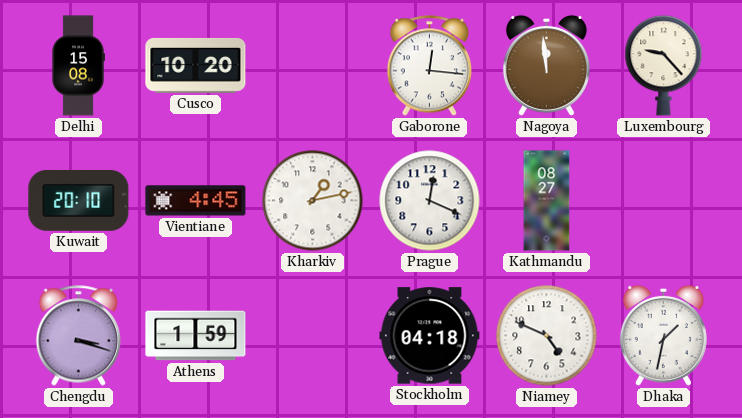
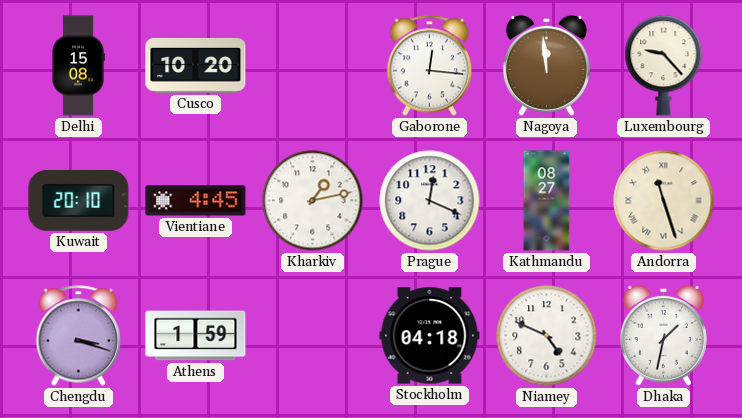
Andorra: none -> 11:27 (664, 201)
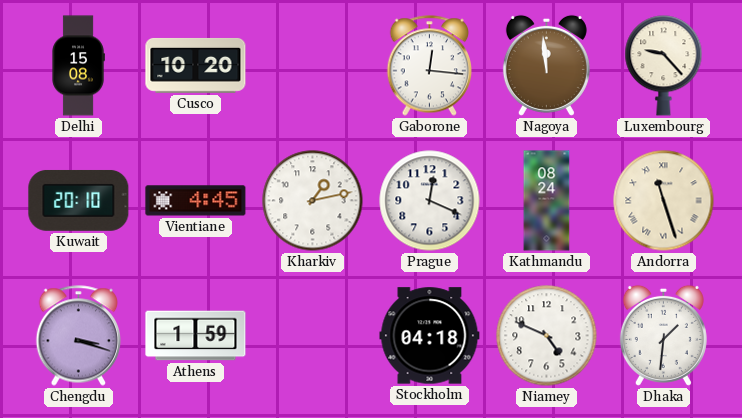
Kathmandu: 08:27 -> 08:24 (547, 201)
Dhaka: 1:32 -> 1:31 (663, 335)
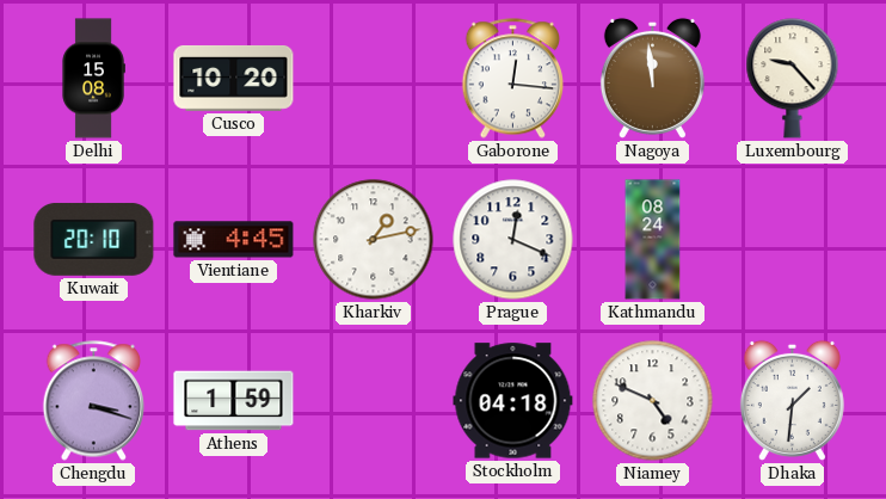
Andorra: 11:27 -> none (664, 201)
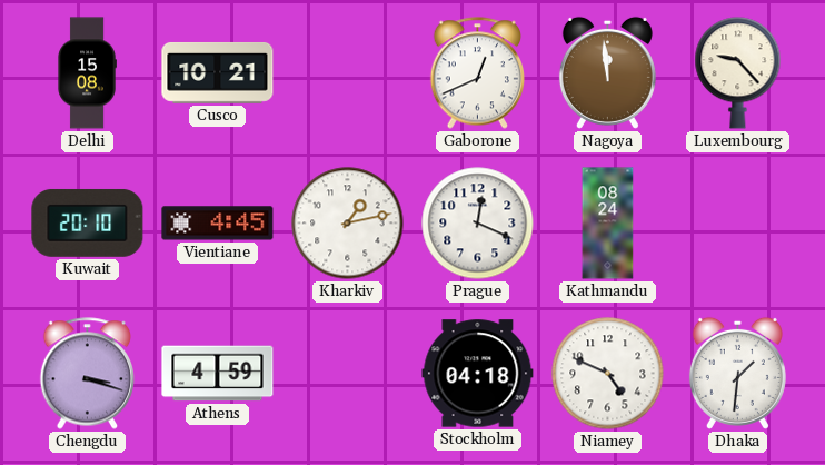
Cusco: 10:20 -> 10:21 (218, 72)
Gaborone: 12:16 -> 12:41 (477, 73)
Athens: 1:59 -> 4:59 (218, 374)
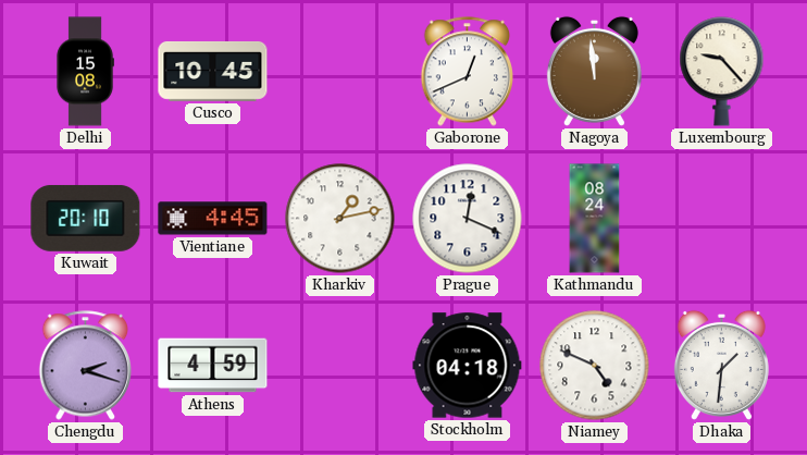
Cusco: 10:21 -> 10:45 (213, 71)
Chengdu: 3:18 -> 2:18 (85, 366)
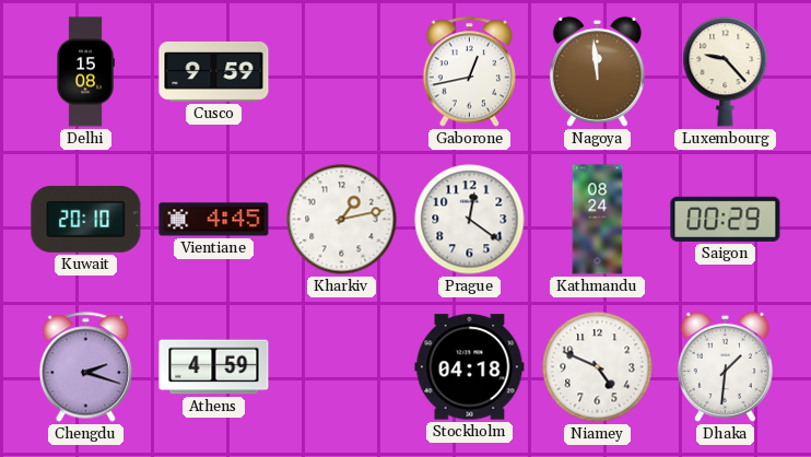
Cusco: 10:45 -> 9:59 (214, 71)
Gaborone: 12:41 -> 12:43 (469, 72)
Prague: 12:19 -> 12:21 (470, 220)
Saigon: none -> 00:29 (726, 219)
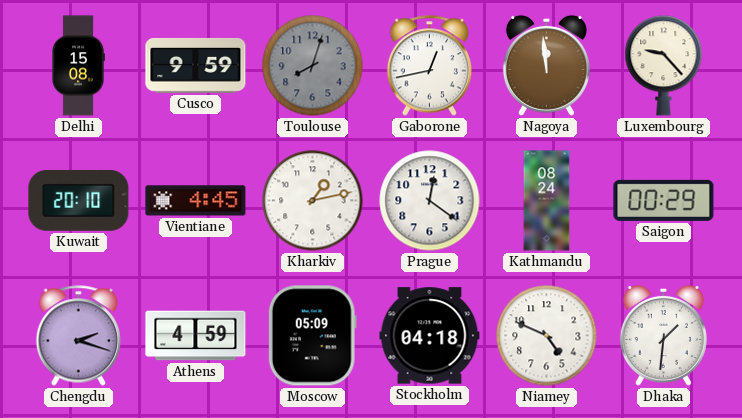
Toulouse: none -> 8:03 (313, 66)
Moscow: none -> 05:09 (312, 336)
